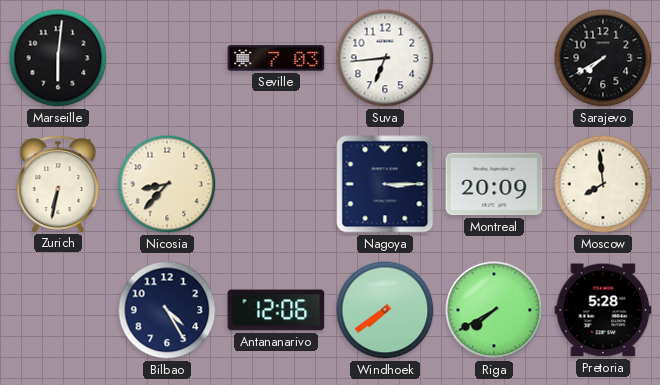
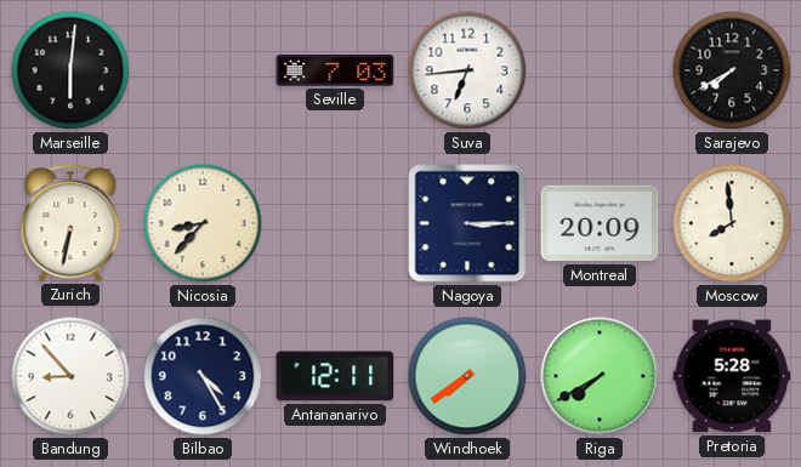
Bandung: none -> 8:53 (70, 376)
Antananarivo: 12:06 -> 12:11 (335, 376)
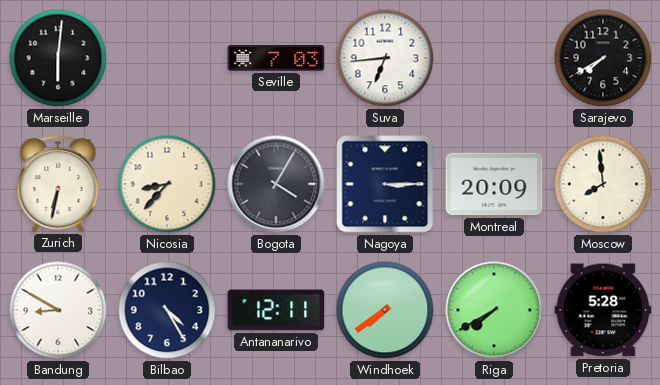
Bogota: none -> 4:05 (276, 184)
Bandung: 8:53 -> 8:50 (58, 310)
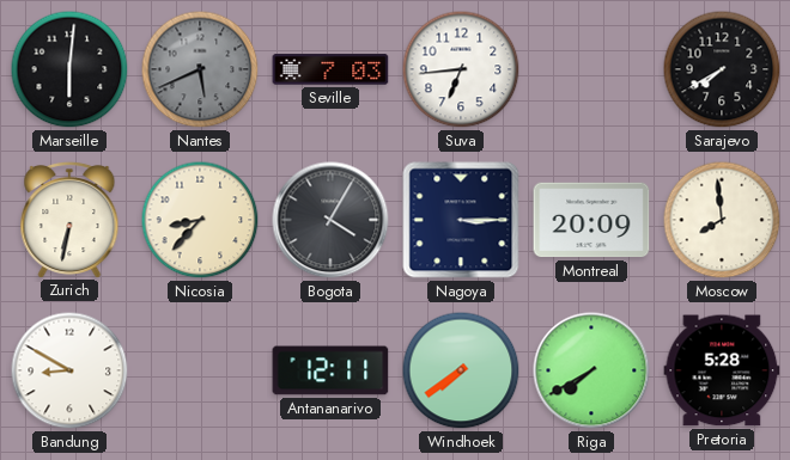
Nantes: none -> 5:41 (200, 69)
Bilbao: 4:25 -> none (167, 310)
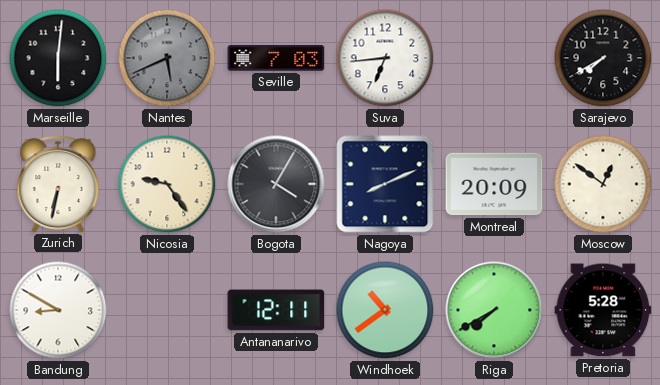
Nicosia: 8:37 -> 9:24 (167, 184)
Nagoya: 3:15 -> 8:11 (385, 184)
Moscow: 7:59 -> 12:51 (603, 184)
Windhoek: 7:39 -> 10:39 (385, 310)
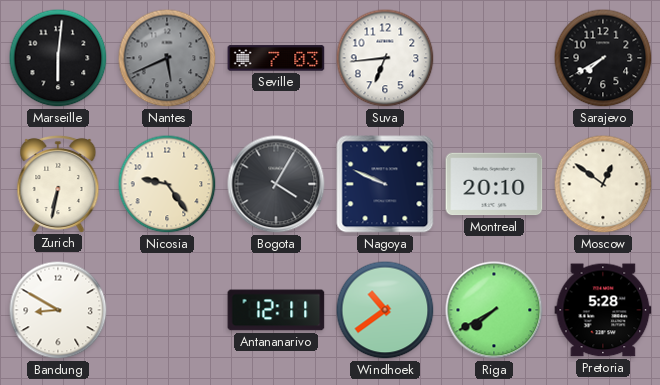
Nagoya: 8:11 -> 9:49 (385, 184)
Montreal: 20:09 -> 20:10 (494, 184)
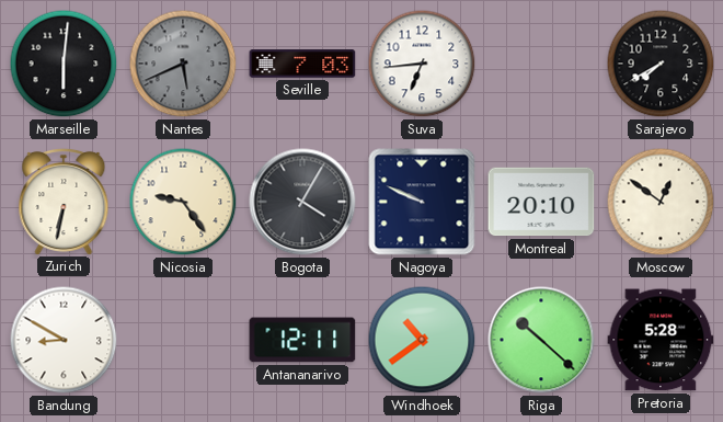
Riga: 7:40 -> 10:22 (541, 340)
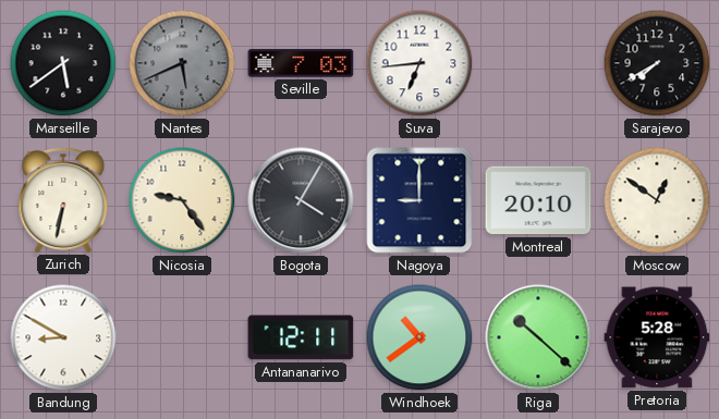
Marseille: 6:01 -> 5:39 (63, 63)
Nagoya: 9:49 -> 9:00 (419, 200)
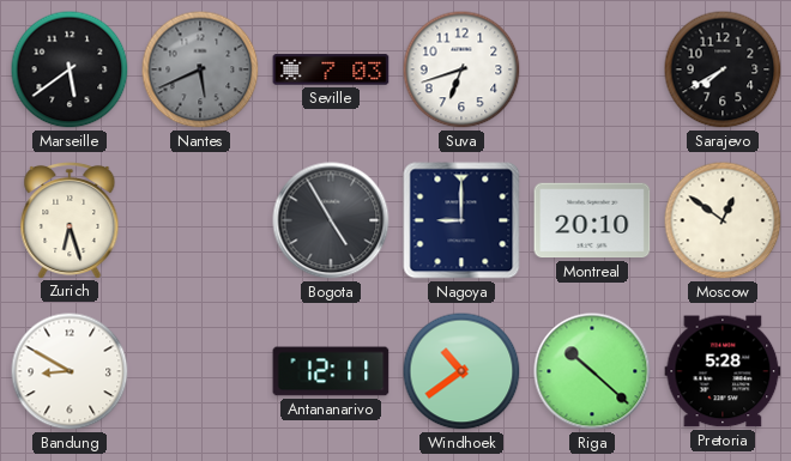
Suva: 6:44 -> 6:42 (461, 69)
Zurich: 6:32 -> 6:27 (70, 219)
Nicosia: 9:24 -> none (182, 200)
Bogota: 4:05 -> 4:55 (331, 220)
